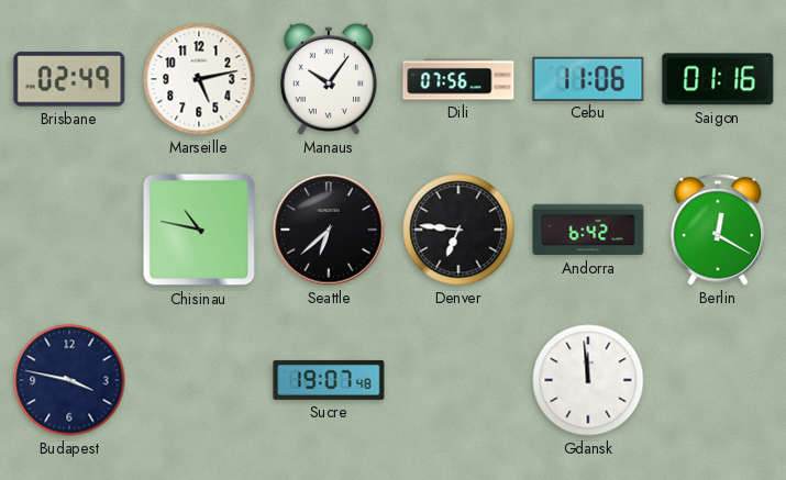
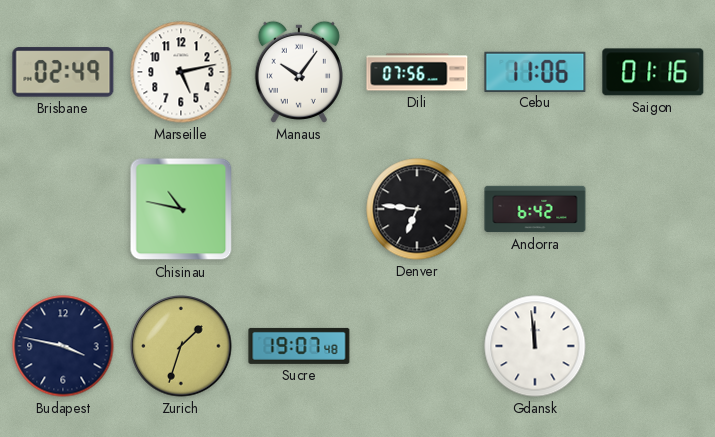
Seattle: 6:38 -> none (329, 230)
Berlin: 12:20 -> none (718, 230)
Zurich: none -> 1:33 (181, 346)
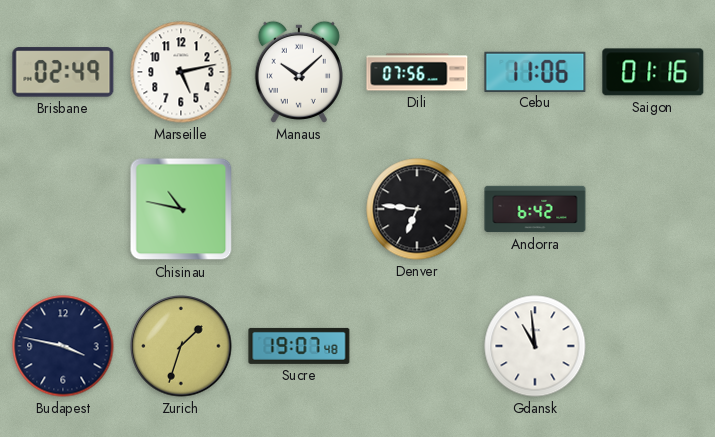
Manaus: 10:06 -> 10:08 (299, 72)
Gdansk: 11:59 -> 10:59 (535, 346)
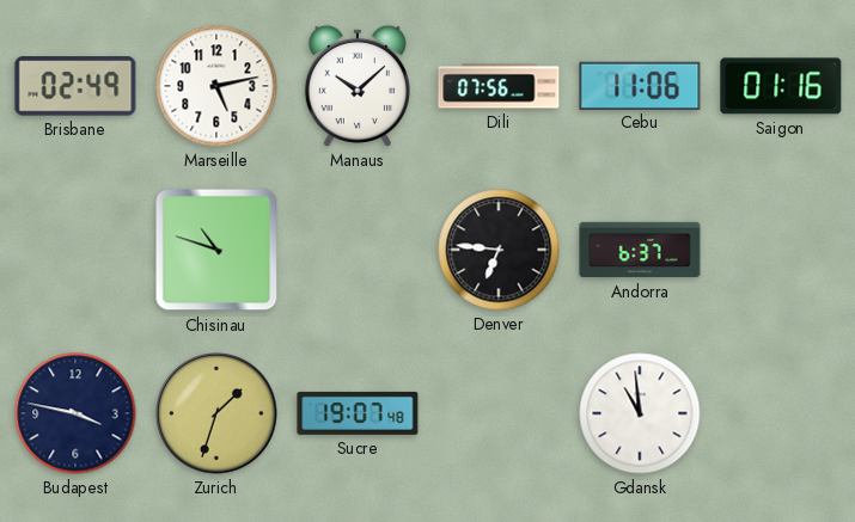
Chisinau: 10:47 -> 10:48 (216, 250)
Andorra: 6:42 -> 6:37 (640, 250)
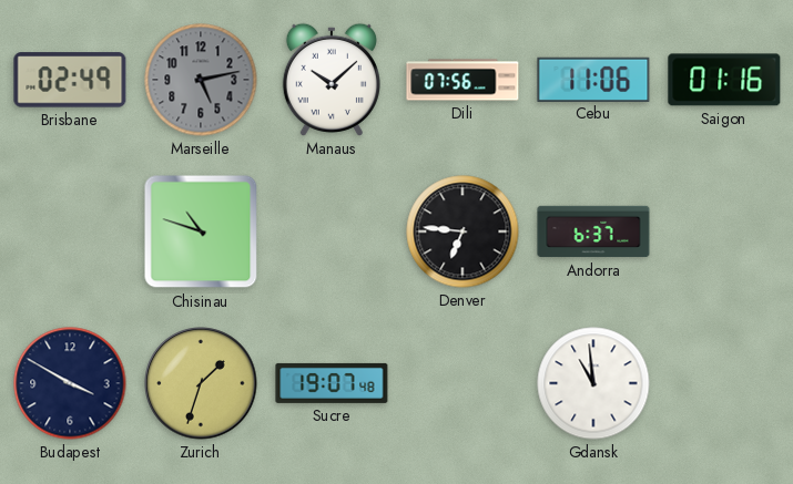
Marseille dial: white -> grey (201, 80)
Budapest: 3:47 -> 3:50 (70, 383)
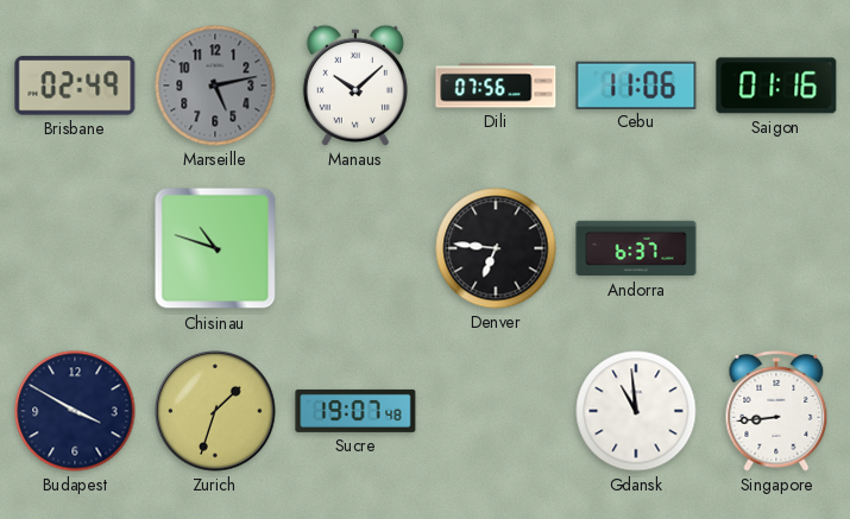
Singapore: none -> 8:44 (776, 411)
